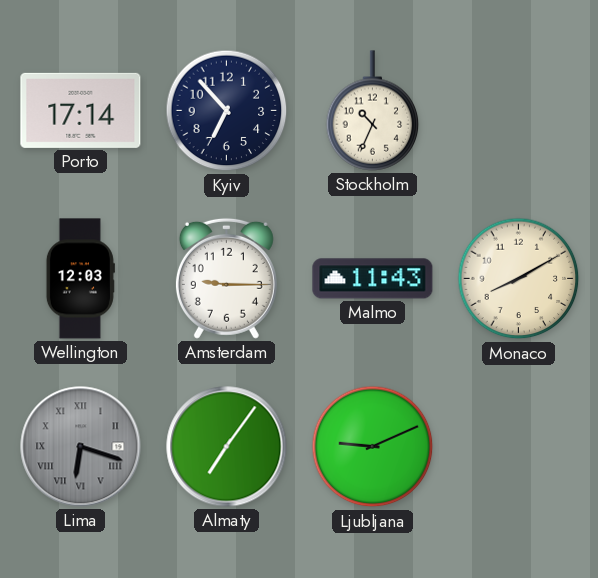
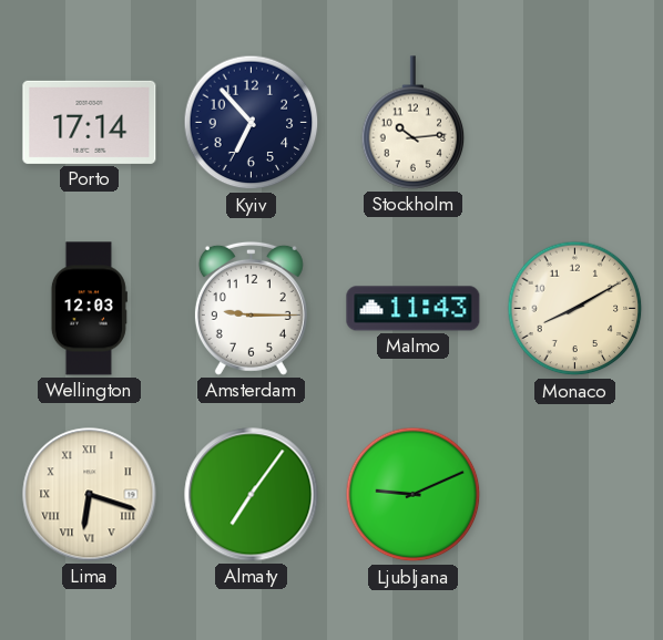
Stockholm: 10:34 -> 10:14 (414, 123)
Lima dial: grey -> cream (90, 495)
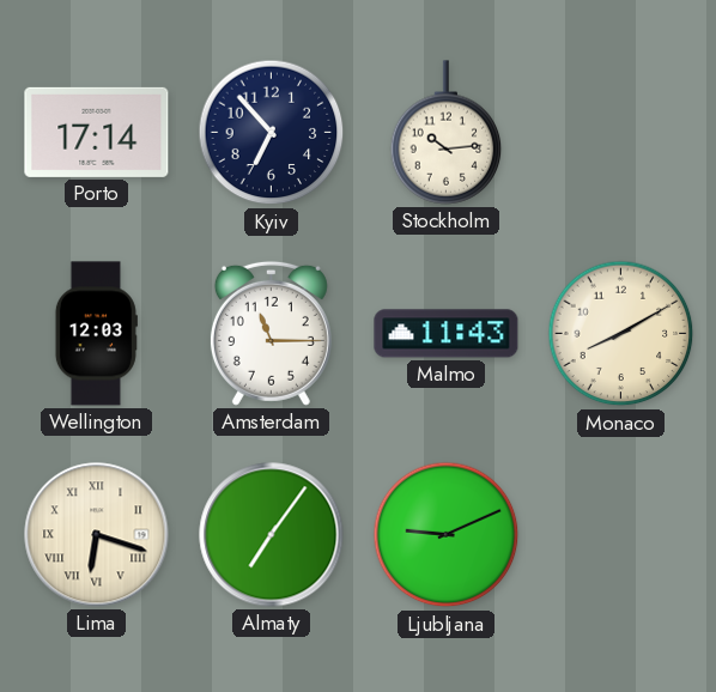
Amsterdam: 9:15 -> 11:15 (271, 333)
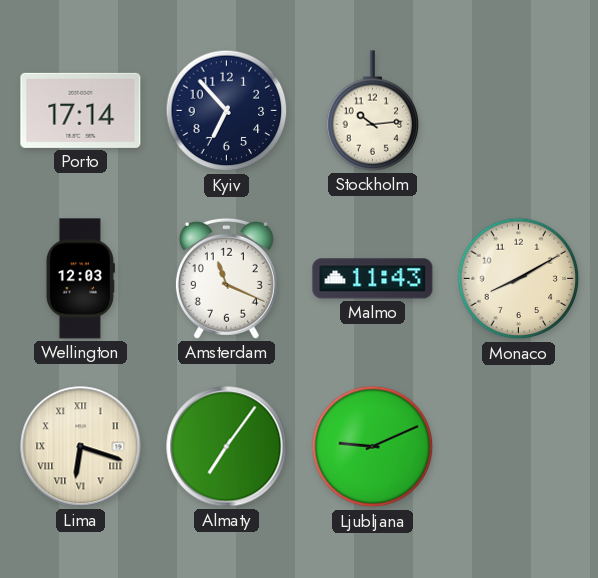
Amsterdam: 11:15 -> 11:19 (226, 278)
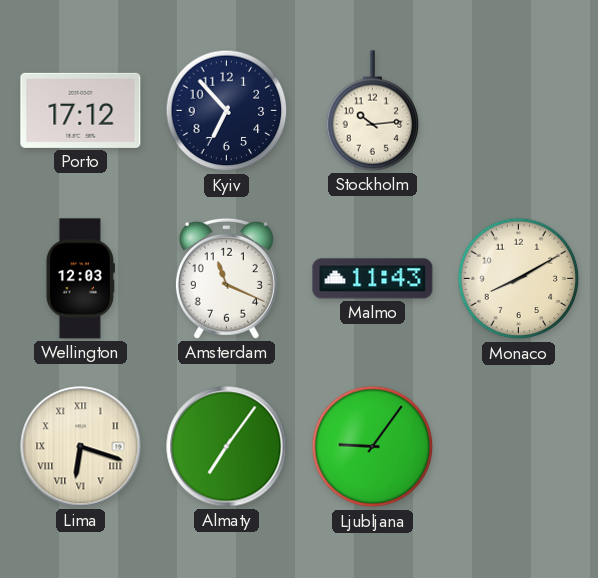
Porto: 17:14 -> 17:12 (81, 110)
Ljubljana: 9:11 -> 9:06 (373, 447)
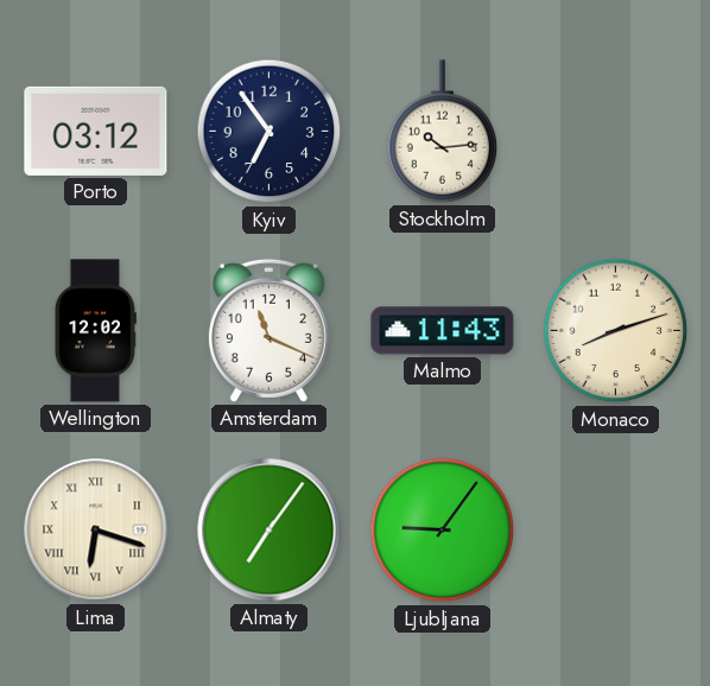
Porto: 17:12 -> 03:12 (96, 131)
Kyiv: 6:53 -> 6:54 (270, 132)
Wellington: 12:03 -> 12:02 (95, 331)
Monaco: 8:10 -> 8:12 (616, 331)
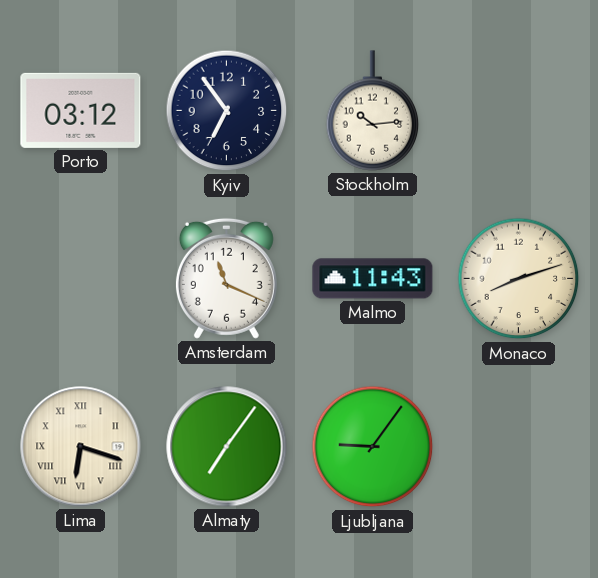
Wellington: 12:02 -> none (95, 331)
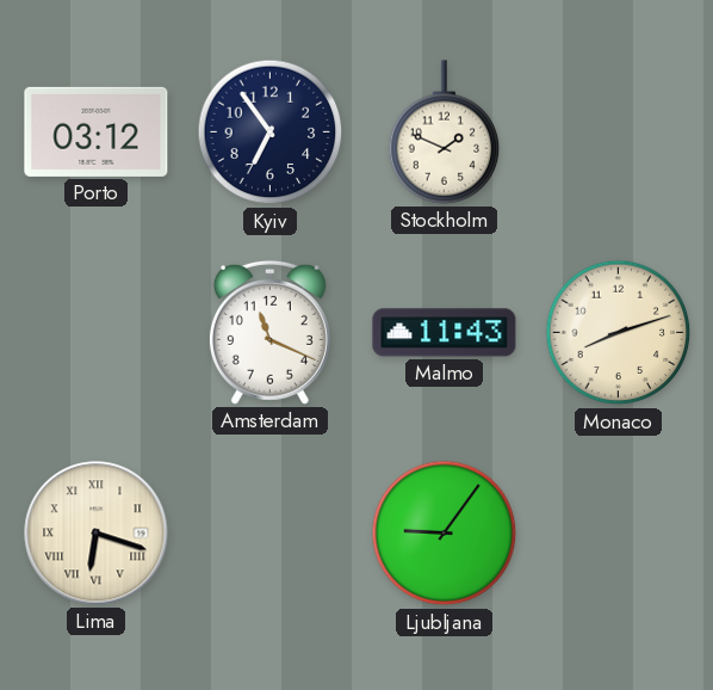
Stockholm: 10:14 -> 1:49 (445, 133)
Almaty: 7:06 -> none (227, 447)
